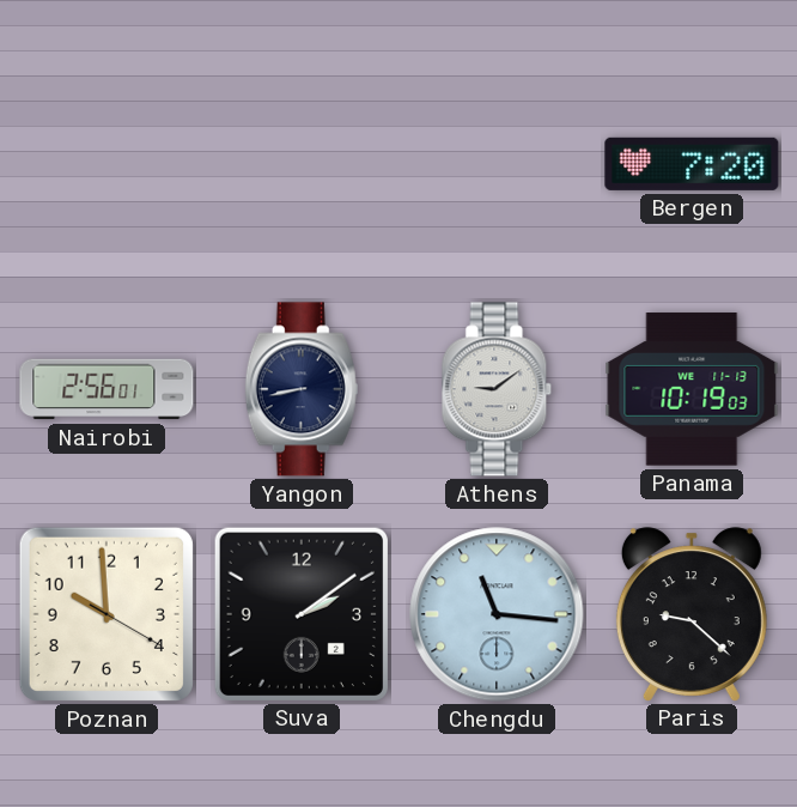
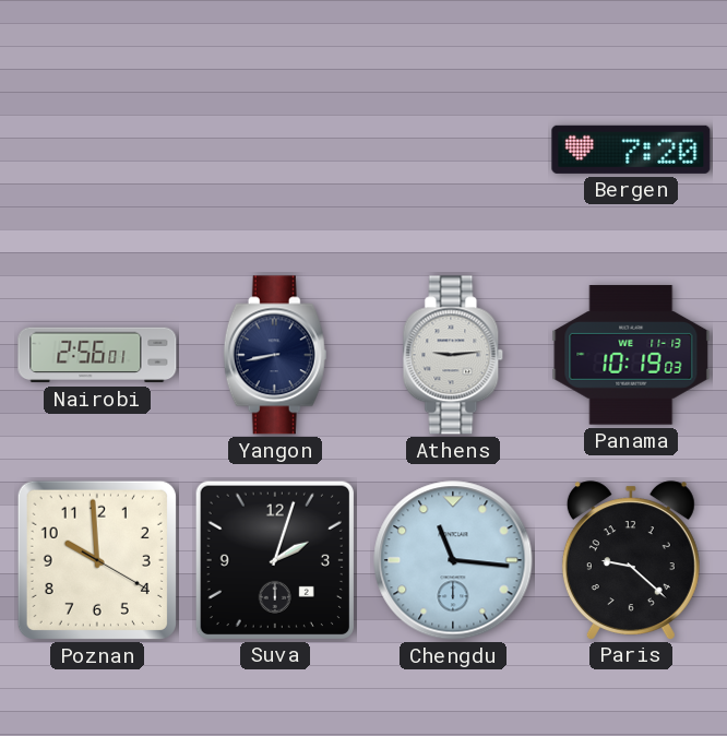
Athens: 9:09 -> 9:14 (453, 355)
Suva: 2:09 -> 2:03 (274, 559)
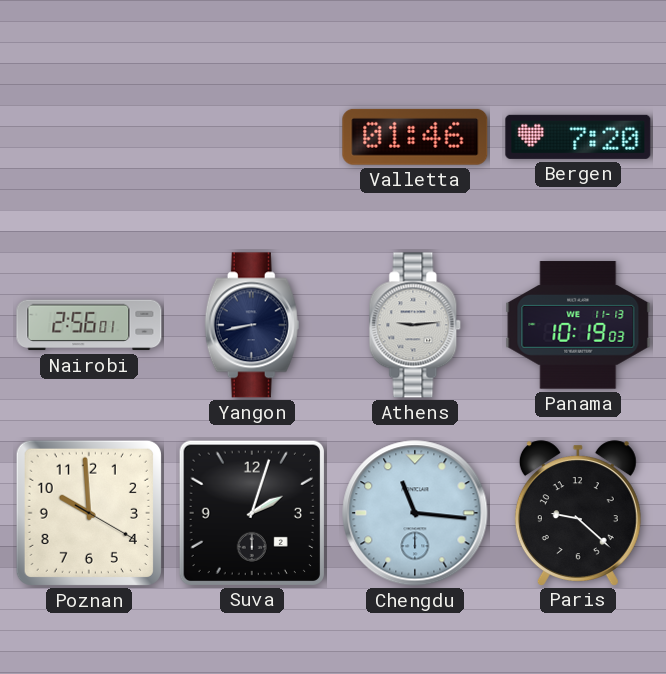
Valletta: none -> 01:46 (415, 137)
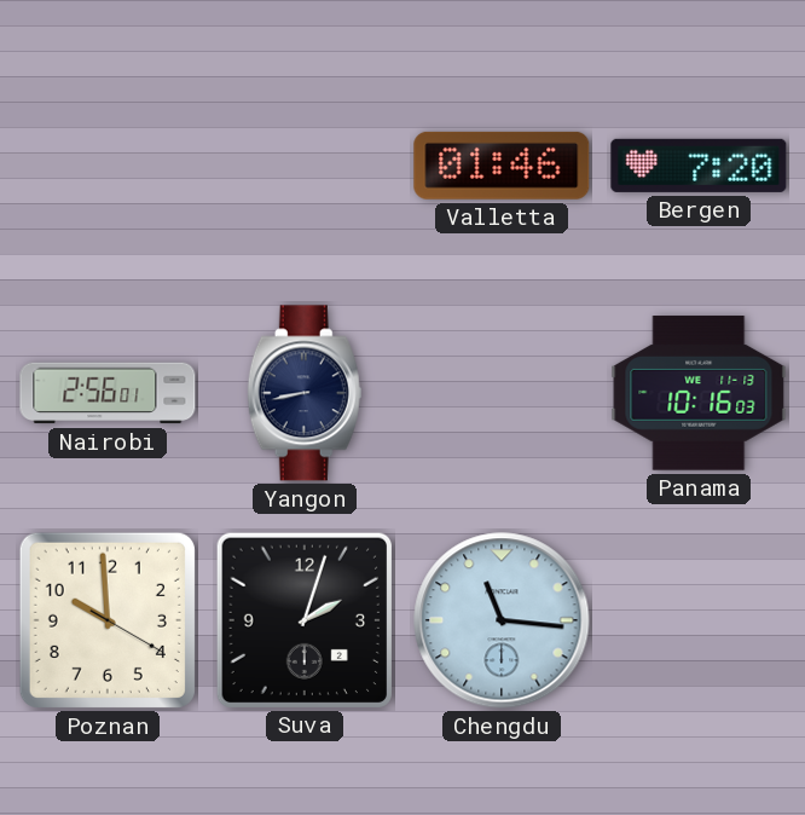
Athens: 9:14 -> none (415, 325)
Panama: 10:19 -> 10:16 (699, 393)
Paris: 9:22 -> none (578, 513)
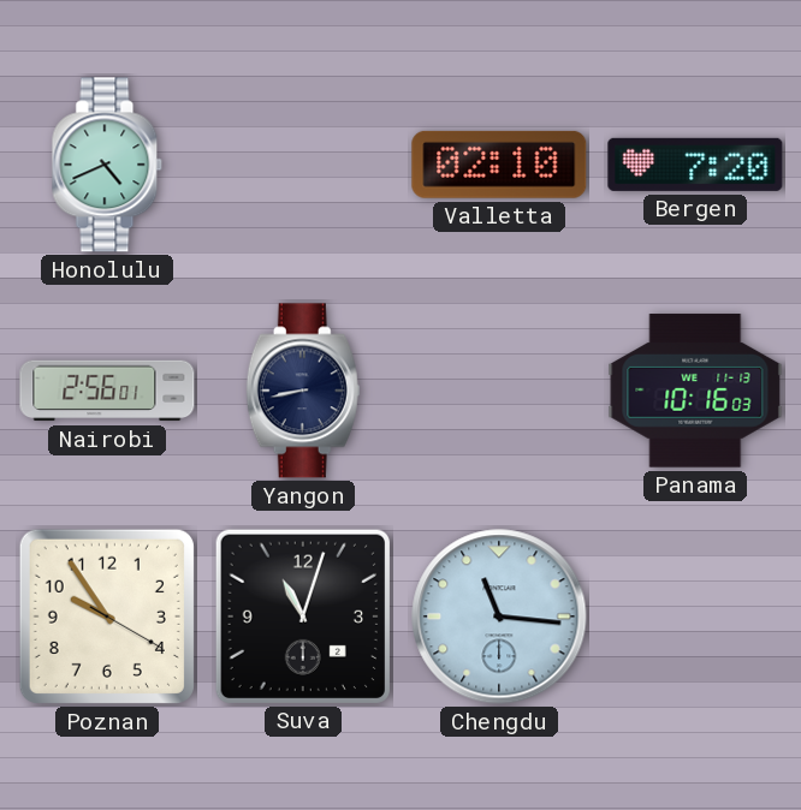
Honolulu: none -> 4:41 (107, 165)
Valletta: 01:46 -> 02:10 (499, 165)
Poznan: 9:59 -> 9:54 (107, 617)
Suva: 2:03 -> 11:03 (302, 615)
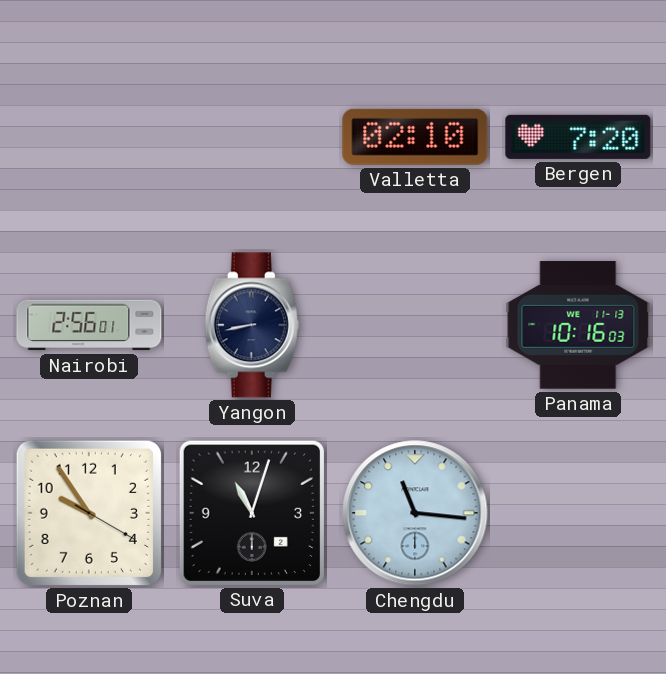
Honolulu: 4:41 -> none (107, 165)
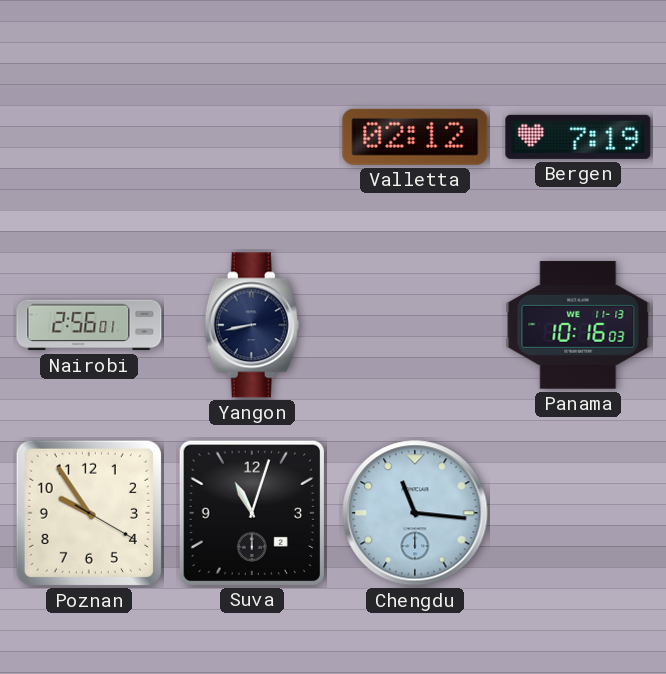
Valletta: 02:10 -> 02:12 (415, 137)
Bergen: 7:20 -> 7:19 (578, 137)
